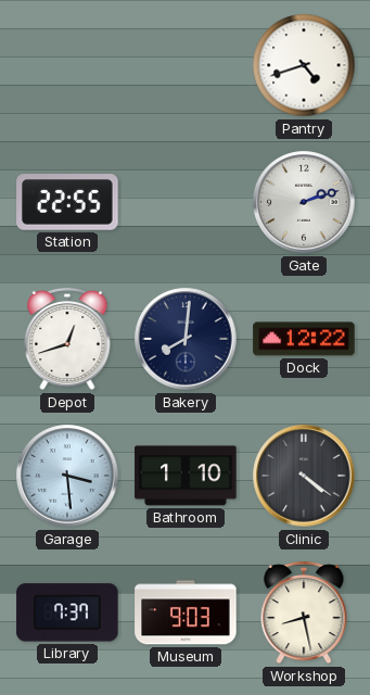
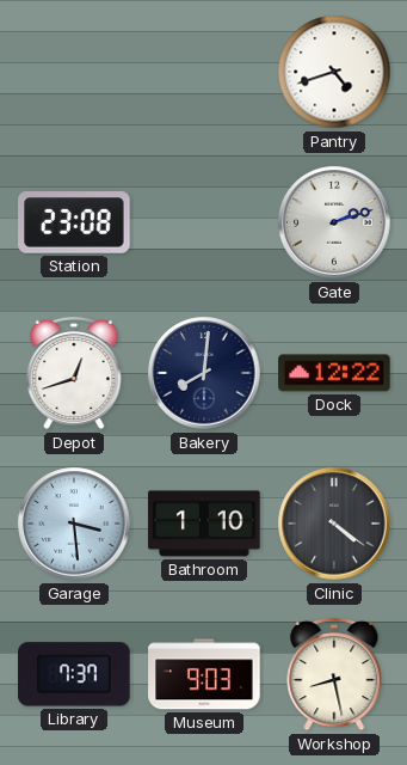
Station: 22:55 -> 23:08 (74, 222)
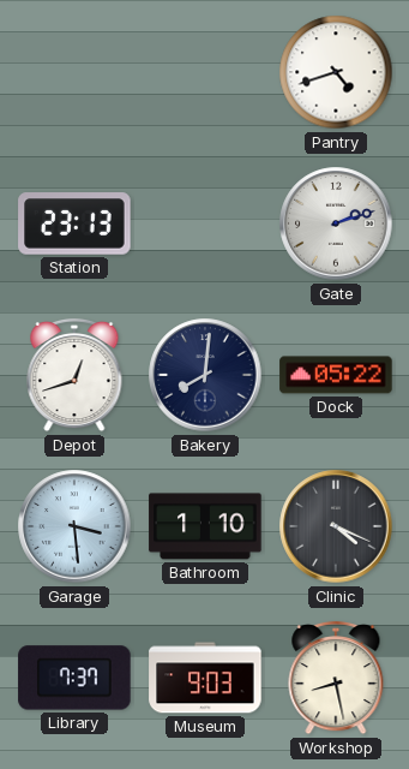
Station: 23:08 -> 23:13 (74, 223)
Dock: 12:22 -> 05:22 (336, 375)
Clinic: 4:21 -> 4:19 (336, 526)
